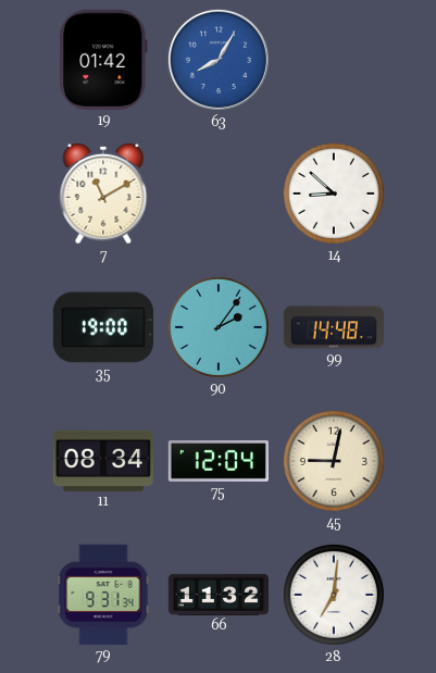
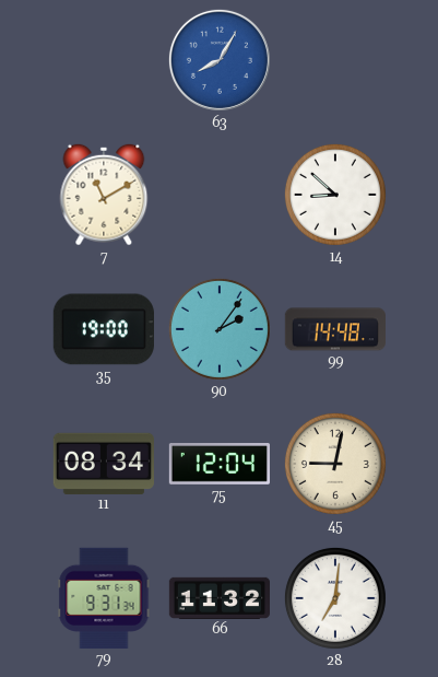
19: 01:42 -> none (103, 60)
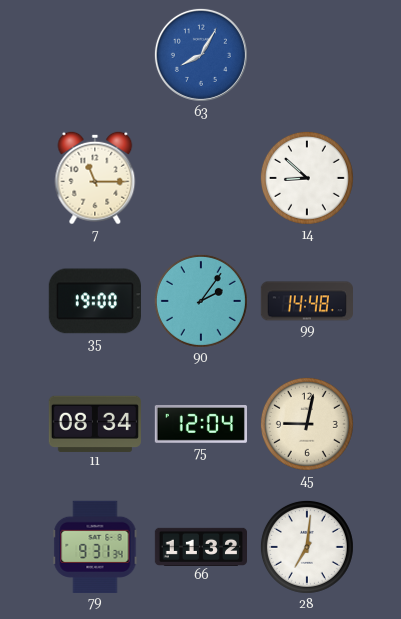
7: 11:10 -> 11:15 (95, 178)
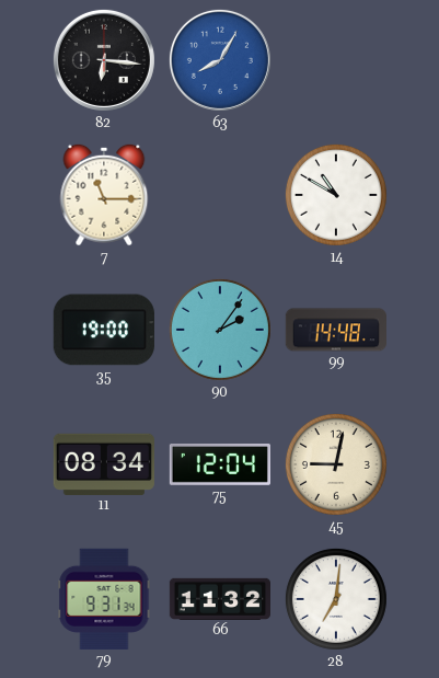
82: none -> 6:16 (104, 60)
14: 8:52 -> 10:50 (336, 195)
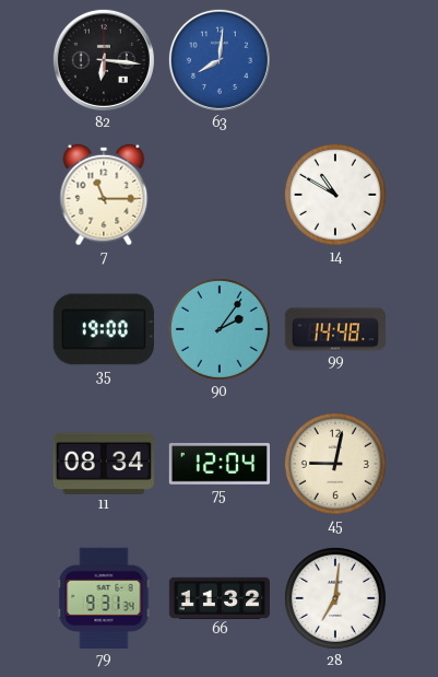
63: 8:05 -> 8:01 (220, 60)
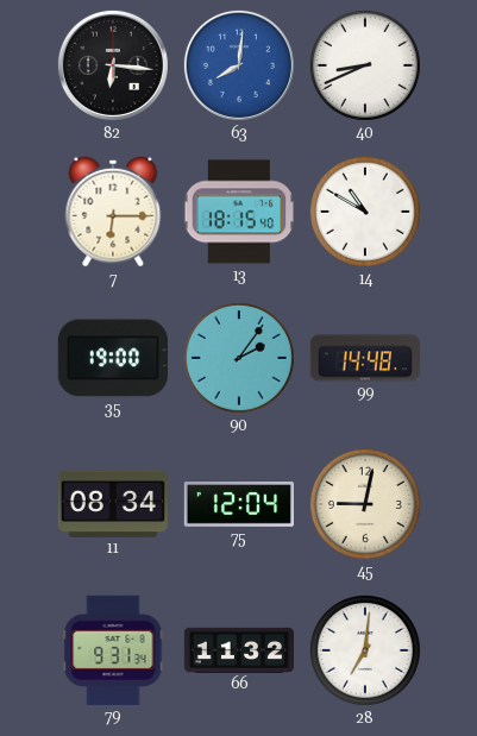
40: none -> 8:41 (365, 65)
7: 11:15 -> 6:15 (113, 212)
13: none -> 18:15 (239, 212)
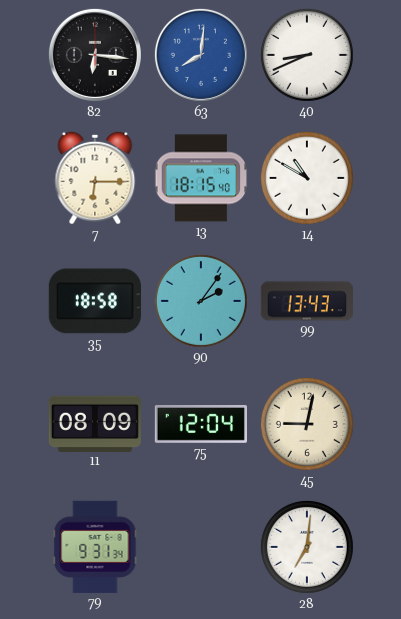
35: 19:00 -> 18:58 (95, 301)
99: 14:48 -> 13:43 (306, 301)
11: 08:34 -> 08:09 (95, 423)
66: 11:32 -> none (238, 649)
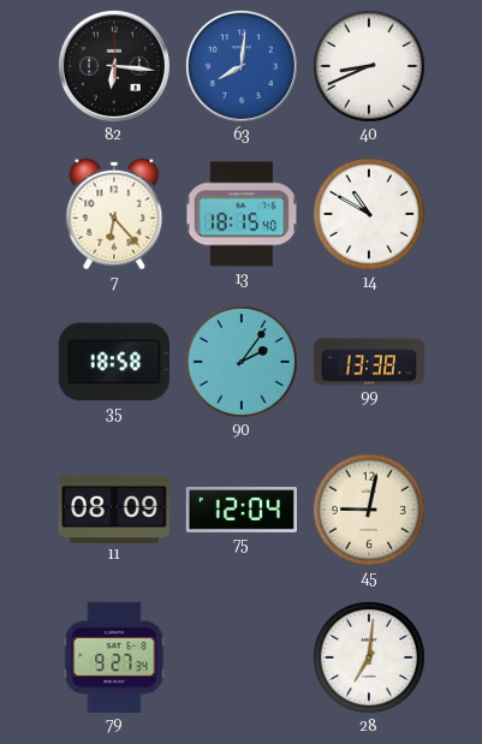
7: 6:15 -> 6:23 (114, 214)
99: 13:43 -> 13:38 (368, 362)
79: 9:31 -> 9:27 (114, 657)
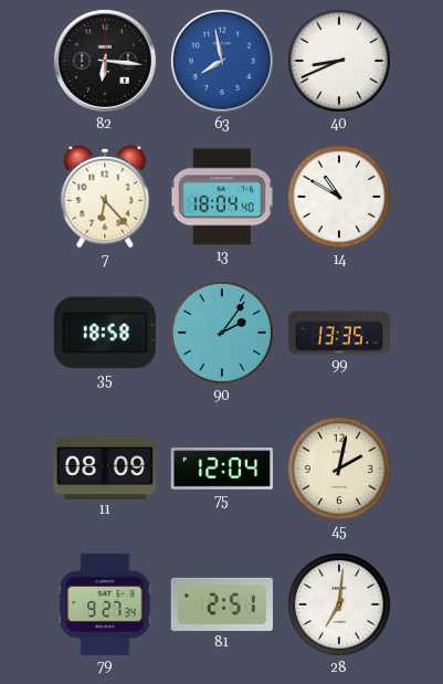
63: 8:01 -> 7:58 (222, 61)
13: 18:15 -> 18:04 (222, 197)
99: 13:38 -> 13:35 (338, 333)
45: 9:02 -> 2:02 (339, 469)
81: none -> 2:51 (222, 604)
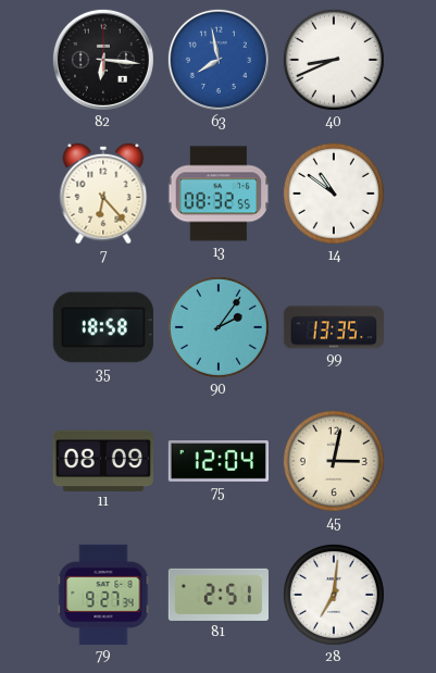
13: 18:04 -> 08:32 (219, 194)
14: 10:50 -> 10:51 (334, 194)
45: 2:02 -> 3:02 (334, 461)
